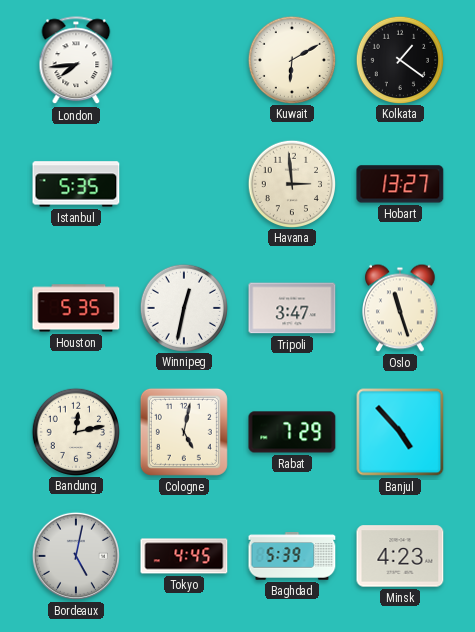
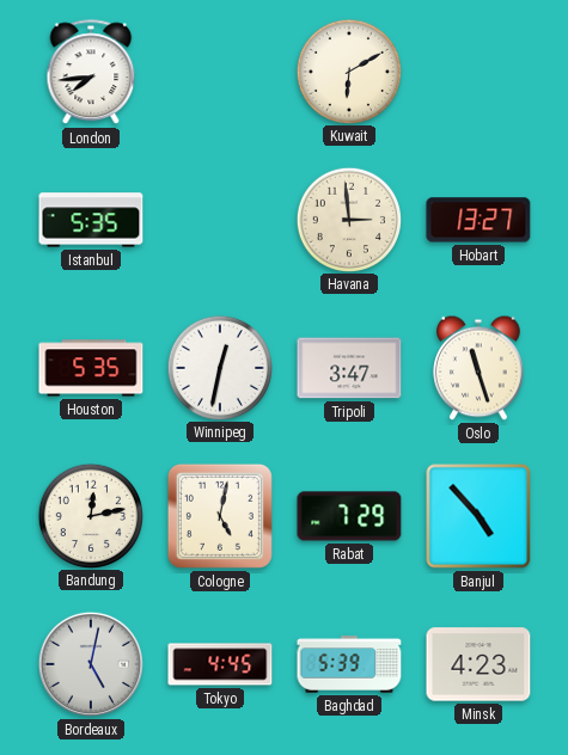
Kolkata: 1:21 -> none (399, 59)
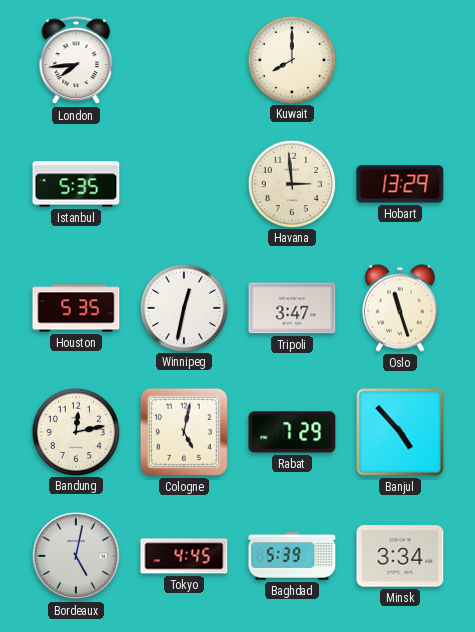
Kuwait: 6:10 -> 8:00 (291, 59)
Hobart: 13:27 -> 13:29 (400, 184)
Minsk: 4:23 -> 3:34 (400, 556)
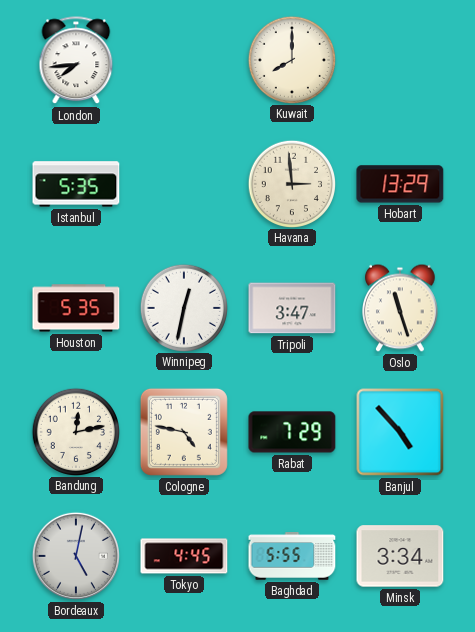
Cologne: 5:02 -> 4:47 (184, 432)
Baghdad: 5:39 -> 5:55 (292, 556)
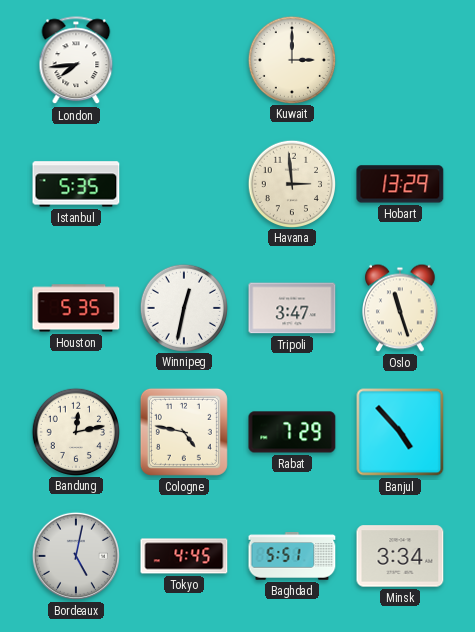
Kuwait: 8:00 -> 3:00 (291, 59)
Baghdad: 5:55 -> 5:51 (292, 556)
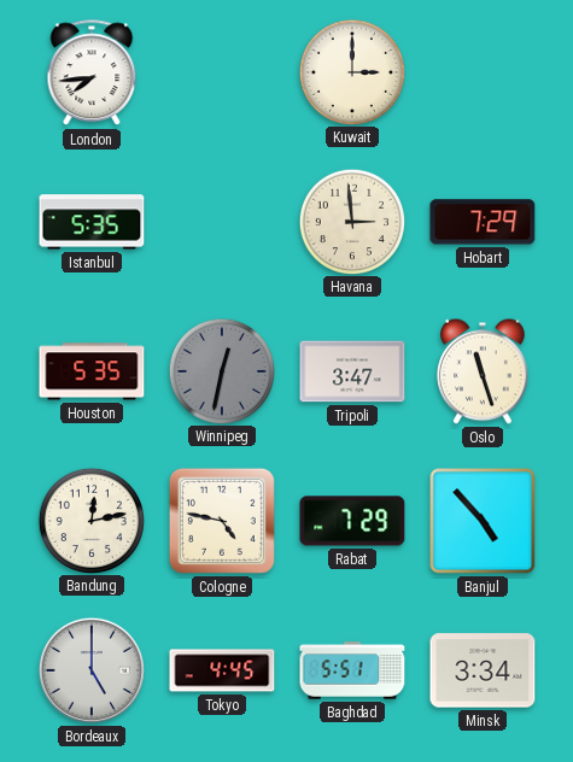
Hobart: 13:29 -> 7:29 (483, 222)
Winnipeg dial: white -> grey (221, 370)
Bordeaux: 5:02 -> 5:00 (92, 670)
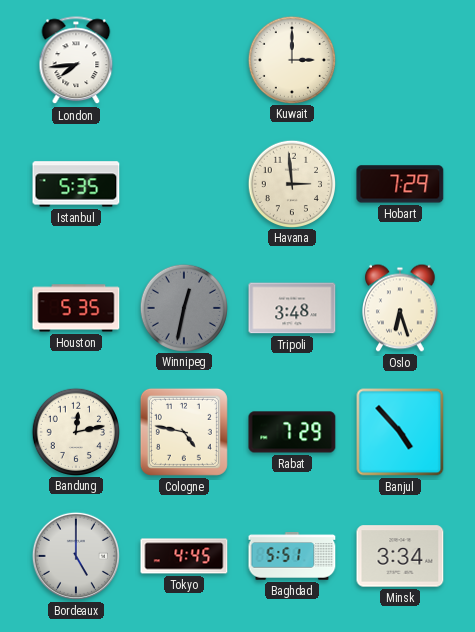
Tripoli: 3:47 -> 3:48 (292, 308)
Oslo: 11:27 -> 6:27 (401, 308)
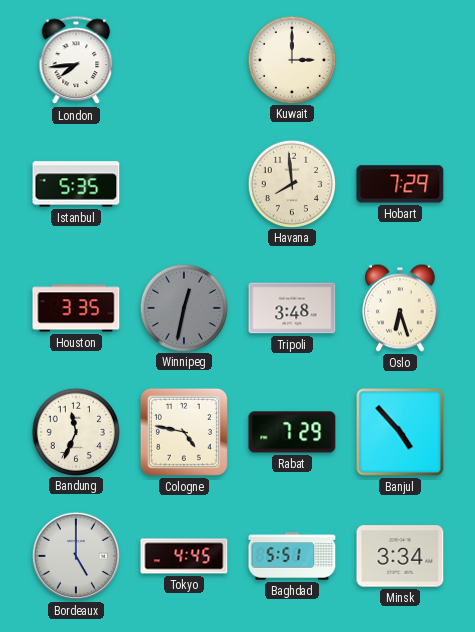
Havana: 2:59 -> 7:59 (291, 183)
Houston: 5:35 -> 3:35 (76, 308)
Bandung: 12:13 -> 11:34 (75, 431)
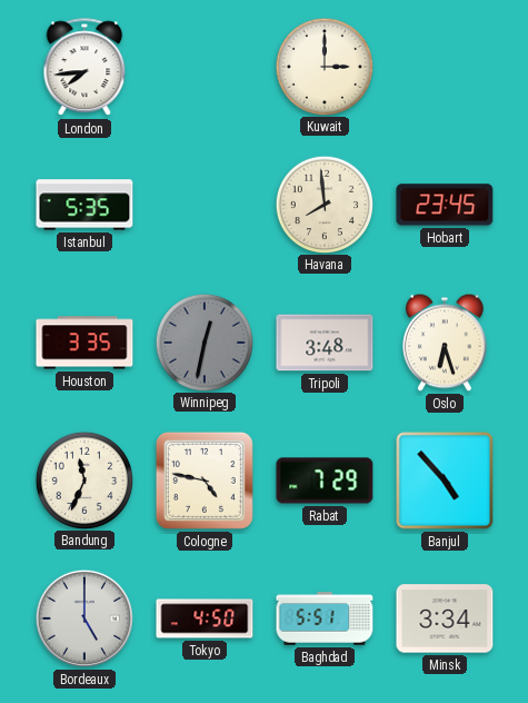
Hobart: 7:29 -> 23:45 (445, 205)
Tokyo: 4:45 -> 4:50 (205, 618)
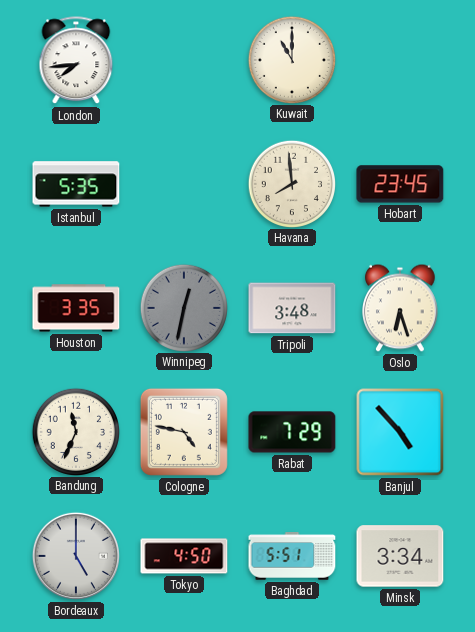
Kuwait: 3:00 -> 11:00 (291, 59)
